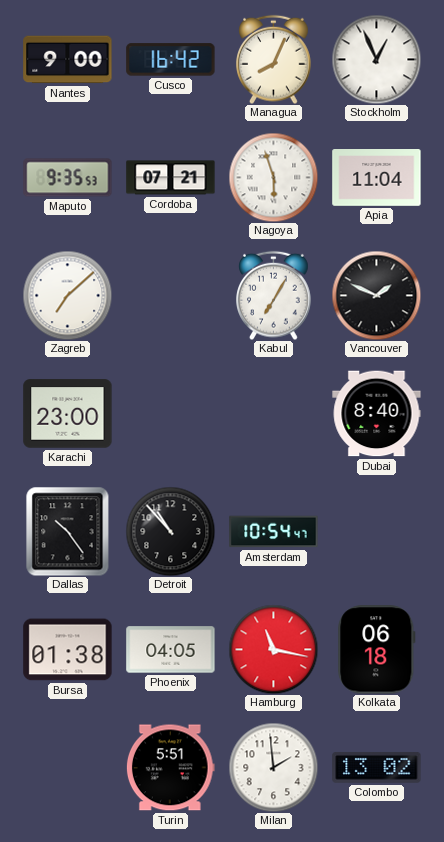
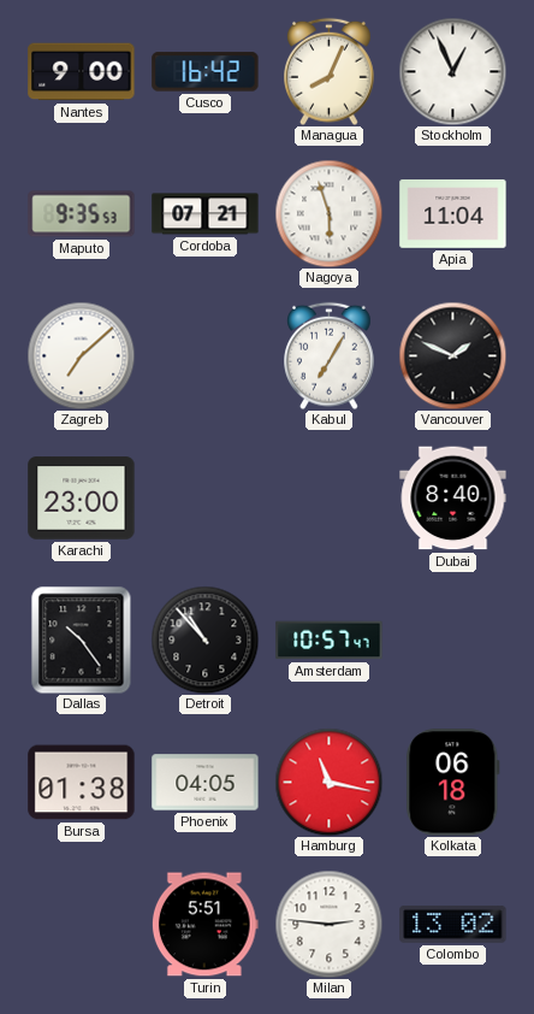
Amsterdam: 10:54 -> 10:57 (330, 641)
Milan: 1:59 -> 2:46 (328, 924)
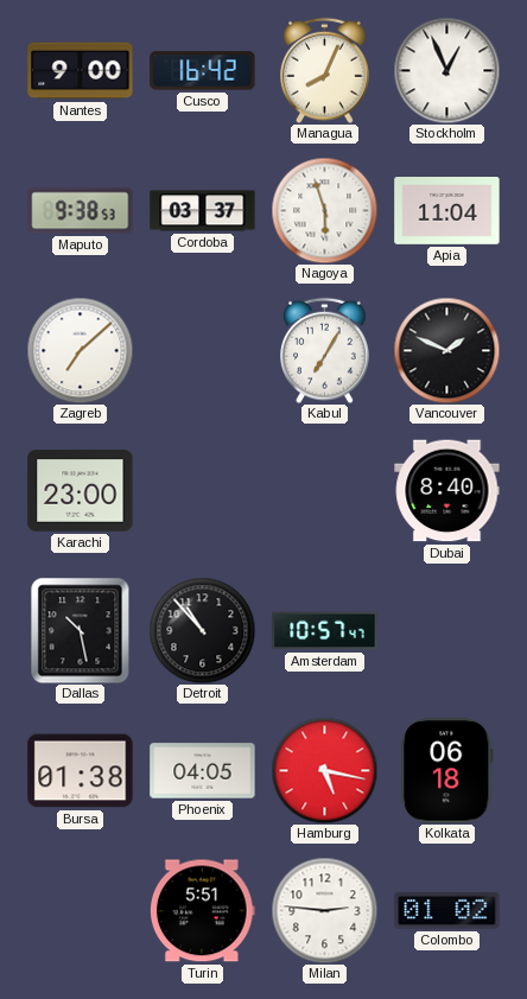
Maputo: 9:35 -> 9:38 (81, 211)
Cordoba: 07:21 -> 03:37 (203, 211)
Dallas: 10:24 -> 10:28 (81, 630)
Hamburg: 11:17 -> 5:17 (324, 770)
Colombo: 13:02 -> 01:02 (447, 911)
